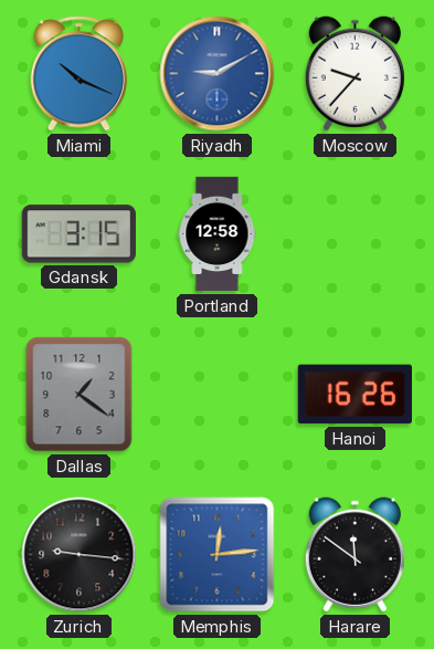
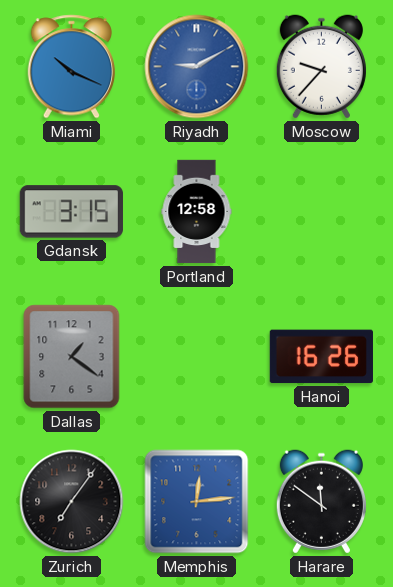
Zurich: 9:16 -> 7:06 (72, 502)
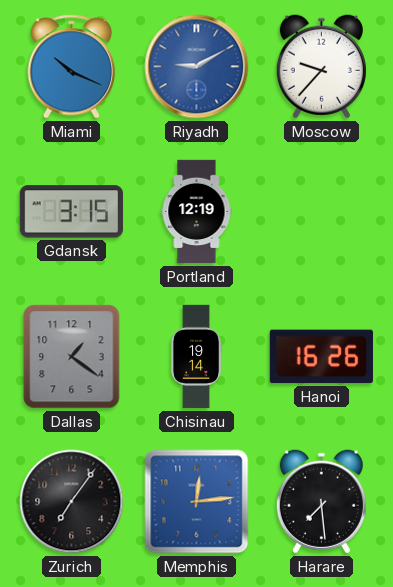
Portland: 12:58 -> 12:19 (197, 212)
Chisinau: none -> 19:14 (197, 357)
Harare: 11:51 -> 7:29 (321, 502)
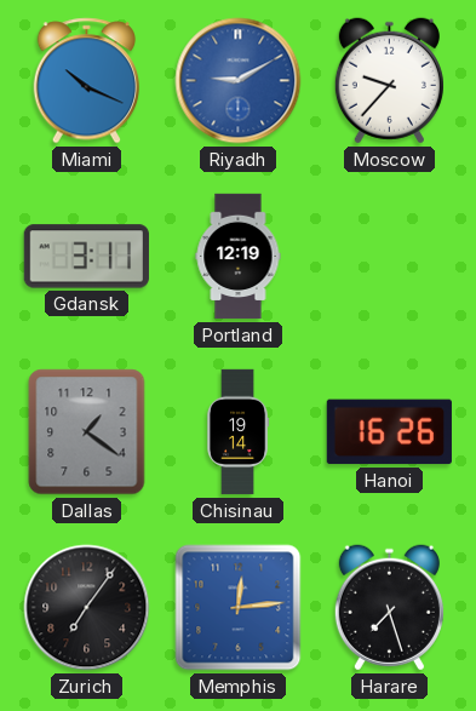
Gdansk: 3:15 -> 3:11 (86, 257)
Harare: 7:29 -> 7:27 (389, 608)
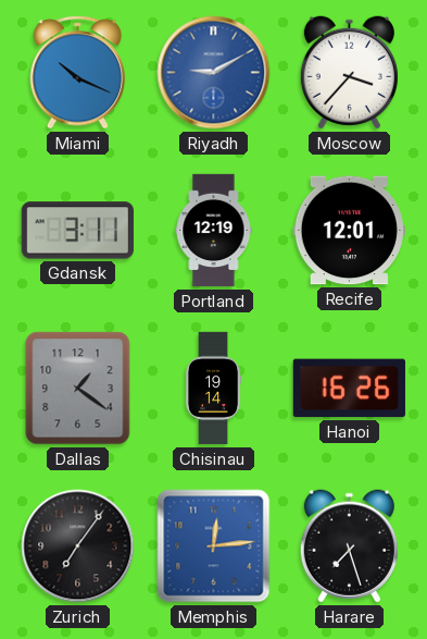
Moscow: 9:37 -> 3:37 (349, 73)
Recife: none -> 12:01 (349, 231)
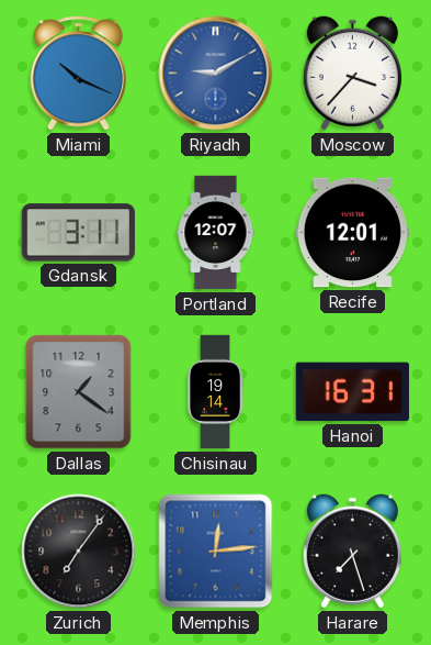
Portland: 12:19 -> 12:07 (216, 233)
Hanoi: 16:26 -> 16:31 (352, 392)
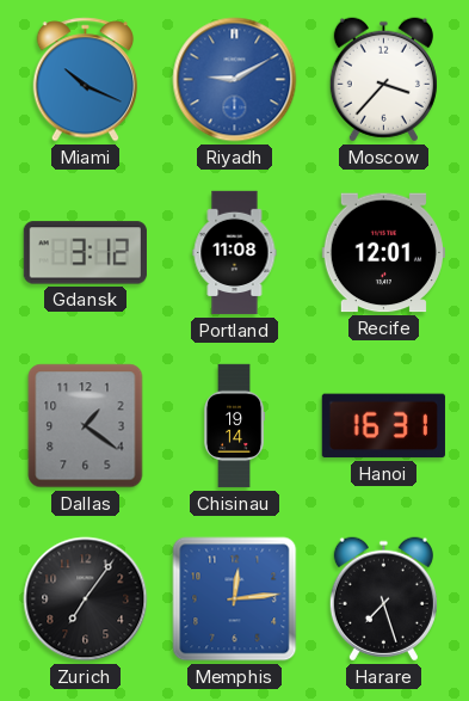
Gdansk: 3:11 -> 3:12 (85, 253)
Portland: 12:07 -> 11:08 (235, 253)
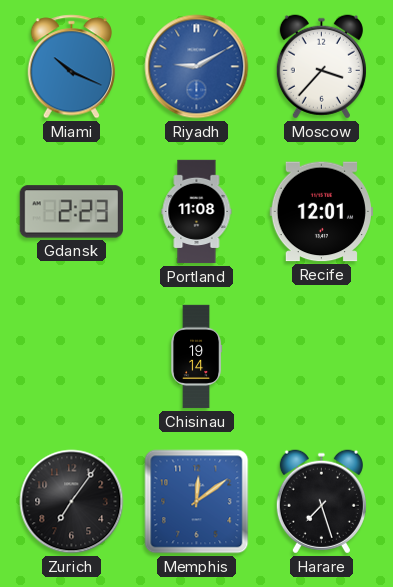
Gdansk: 3:12 -> 2:23 (71, 212)
Dallas: 1:21 -> none (86, 426)
Hanoi: 16:31 -> none (383, 426)
Memphis: 12:14 -> 12:09 (197, 502)
